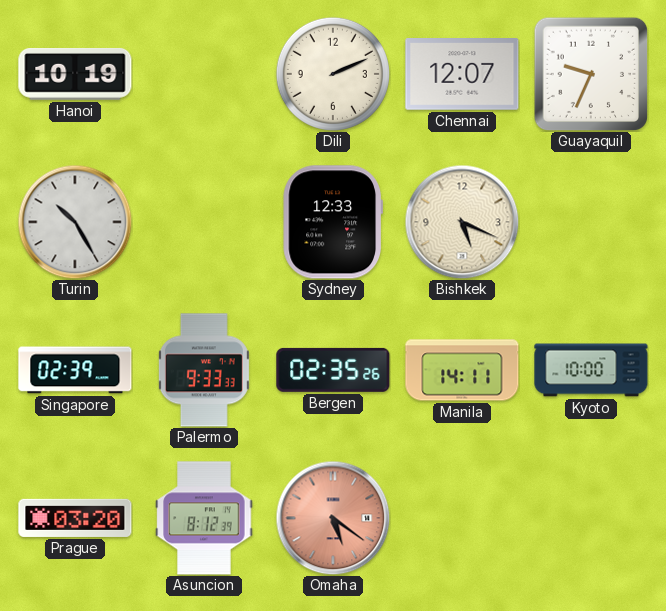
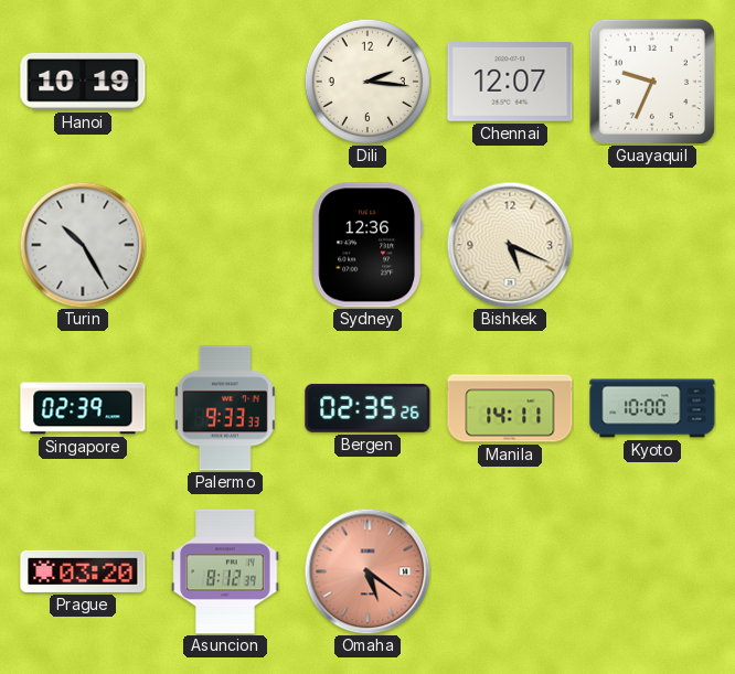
Dili: 2:11 -> 2:16 (367, 82)
Sydney: 12:33 -> 12:36 (367, 245)
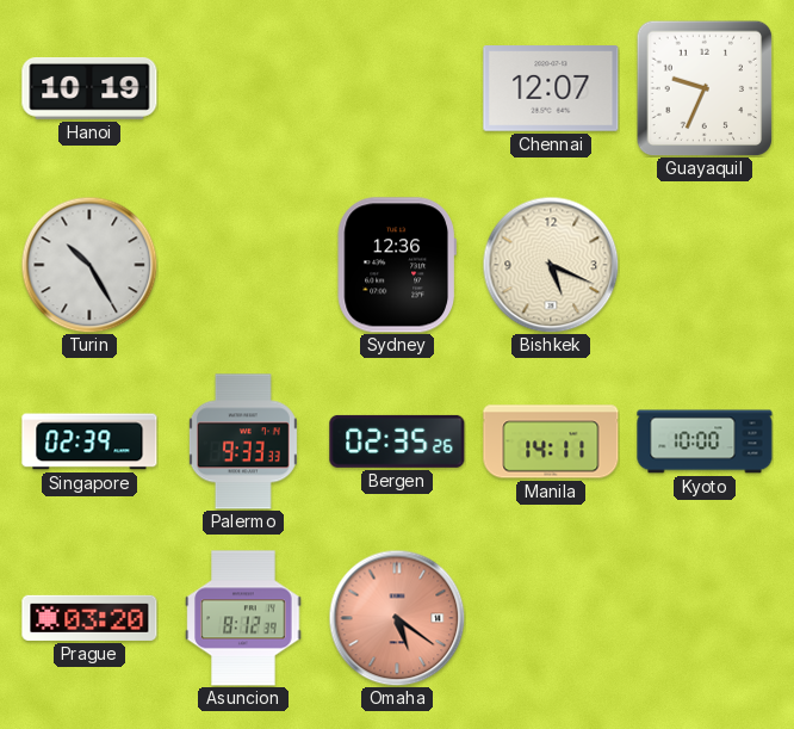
Dili: 2:16 -> none (367, 82)
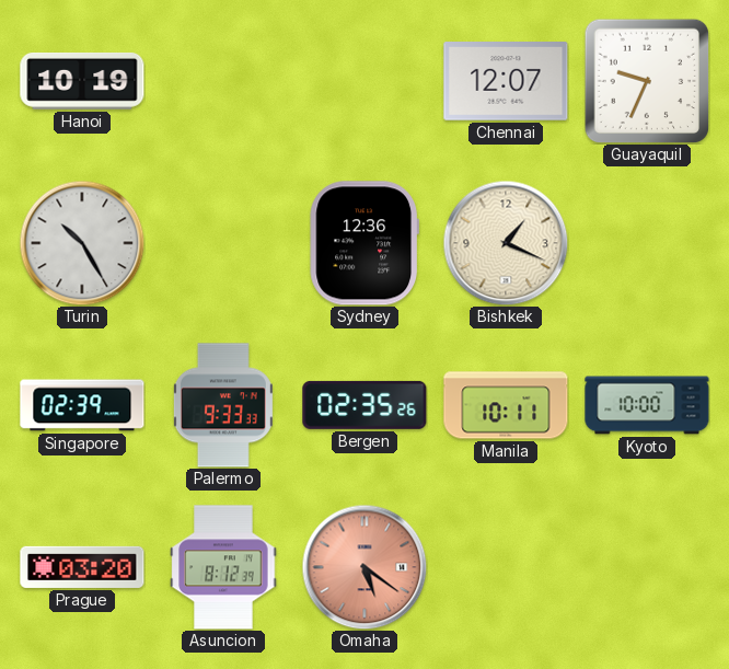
Bishkek: 5:19 -> 1:19 (506, 243)
Manila: 14:11 -> 10:11 (506, 405)
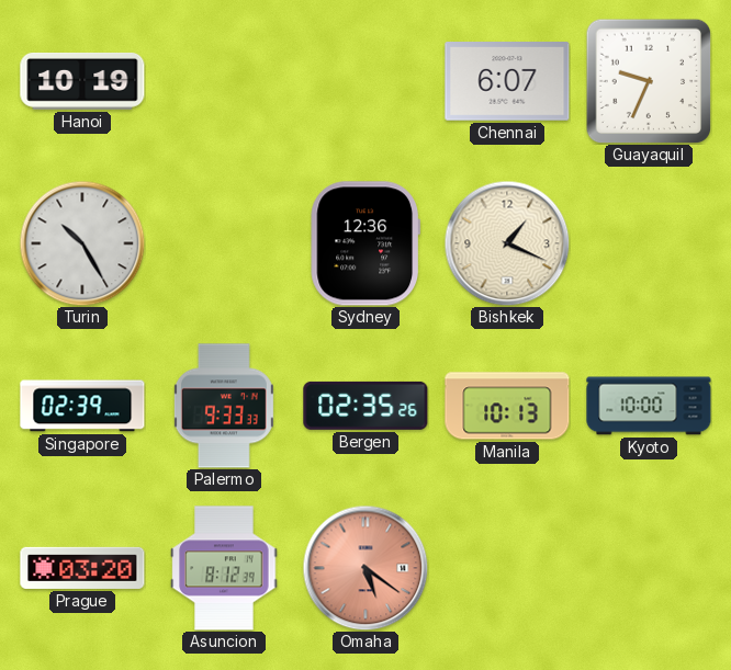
Chennai: 12:07 -> 6:07 (507, 82)
Manila: 10:11 -> 10:13 (507, 406)
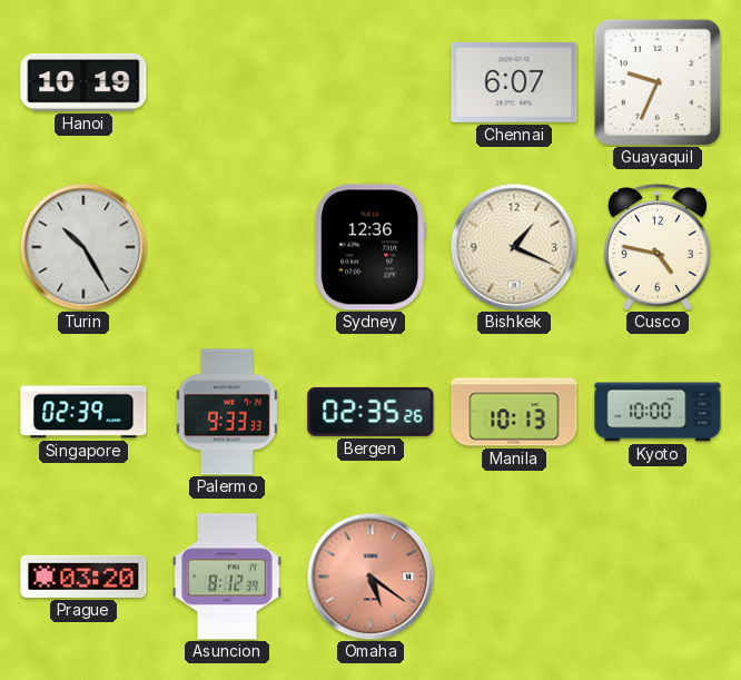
Cusco: none -> 4:47 (658, 247)
